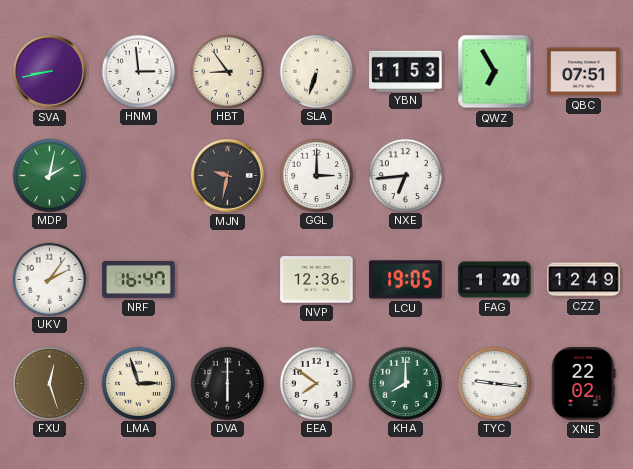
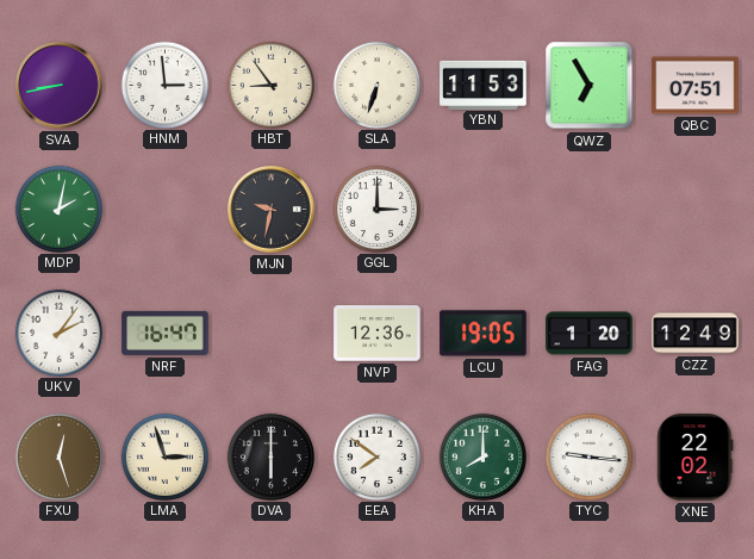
NXE: 6:44 -> none (405, 175)
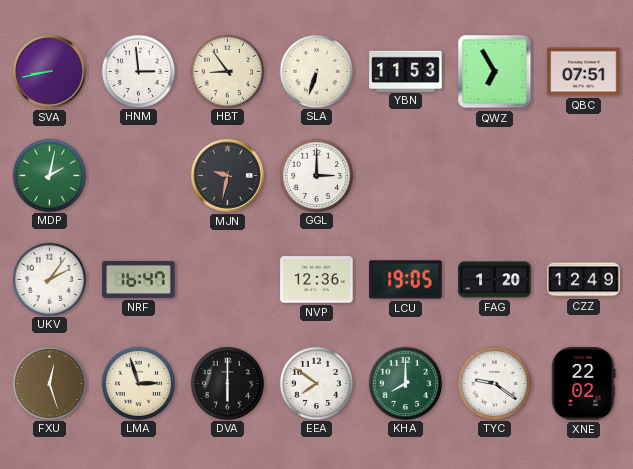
TYC: 9:16 -> 9:21 (494, 383)
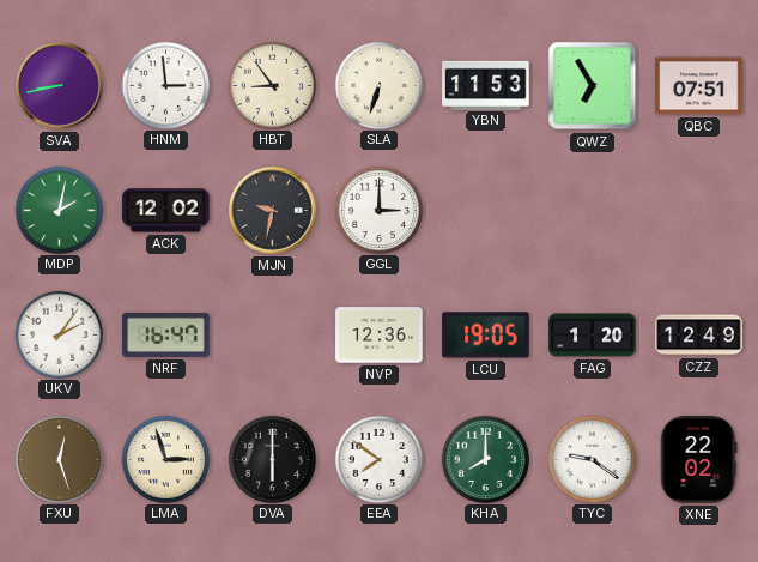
ACK: none -> 12:02 (166, 211)
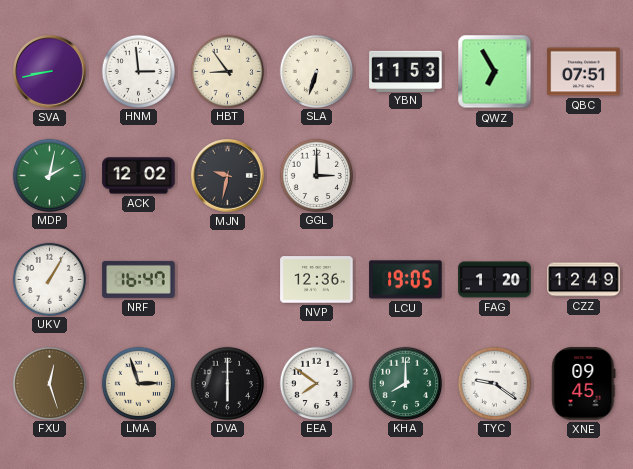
UKV: 2:06 -> 1:05 (49, 279)
XNE: 22:02 -> 09:45 (584, 384)
